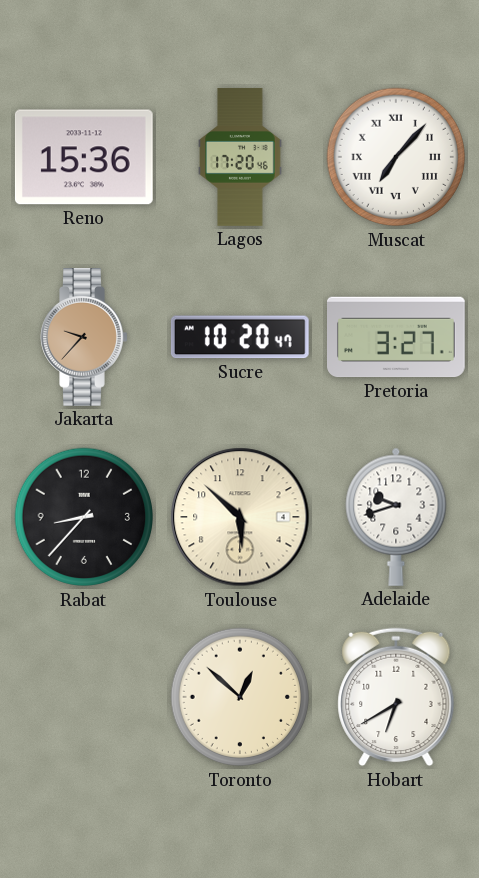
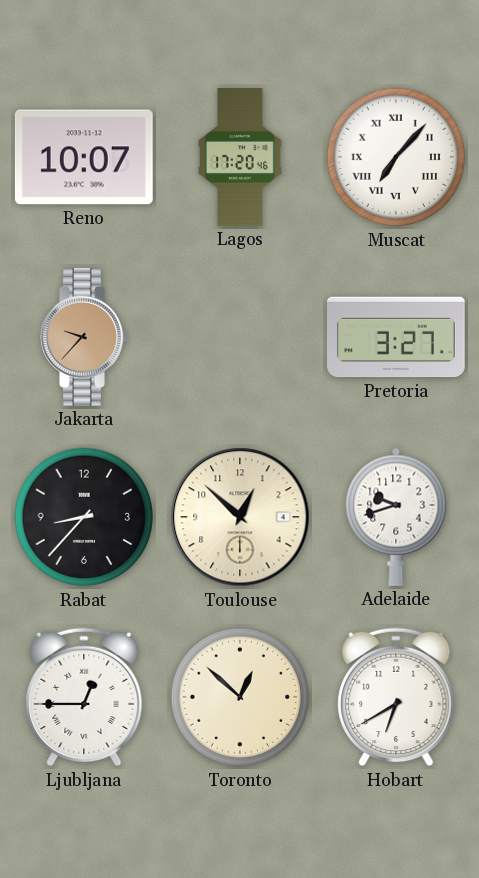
Reno: 15:36 -> 10:07 (84, 157)
Sucre: 10:20 -> none (240, 337)
Toulouse: 5:52 -> 12:52 (240, 517)
Ljubljana: none -> 12:45 (84, 697)
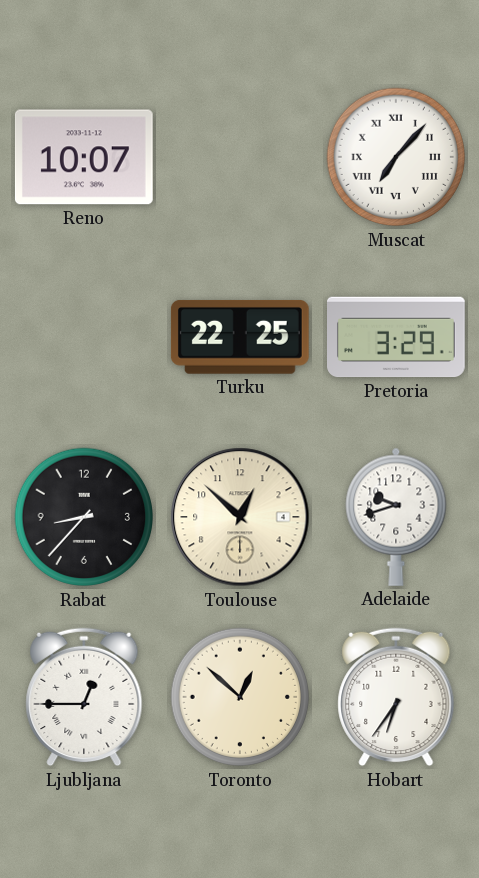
Lagos: 17:20 -> none (240, 157)
Jakarta: 9:37 -> none (84, 338)
Turku: none -> 22:25 (240, 337)
Pretoria: 3:27 -> 3:29 (397, 337)
Hobart: 6:40 -> 6:36 (396, 697)
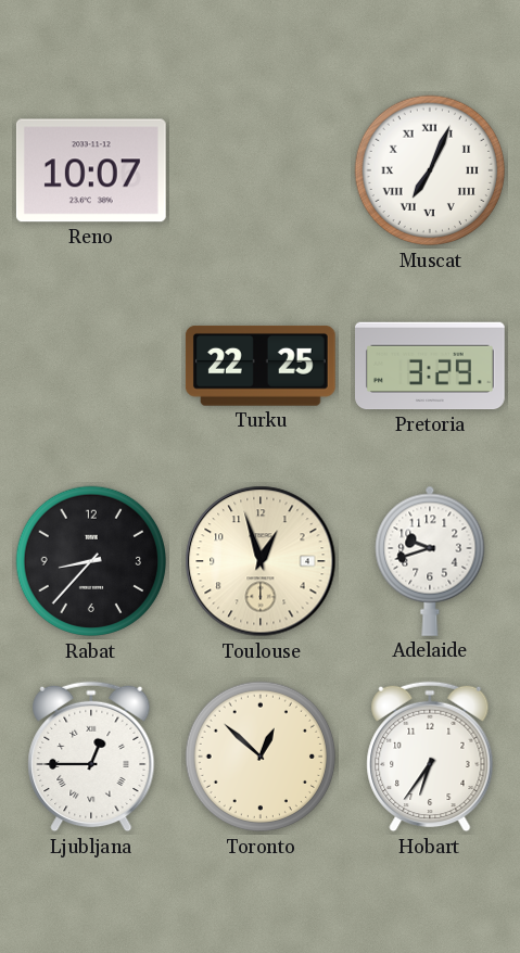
Muscat: 7:07 -> 7:04 (429, 170)
Toulouse: 12:52 -> 12:57 (261, 561)
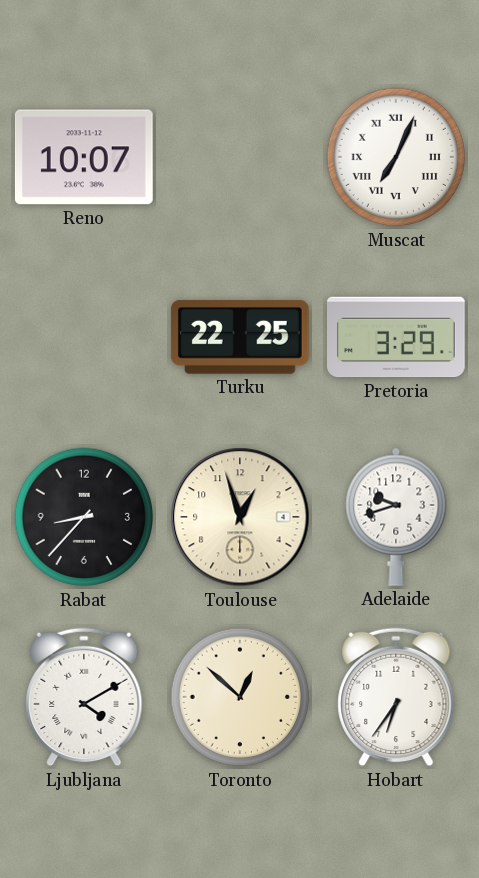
Ljubljana: 12:45 -> 4:10 (84, 697)
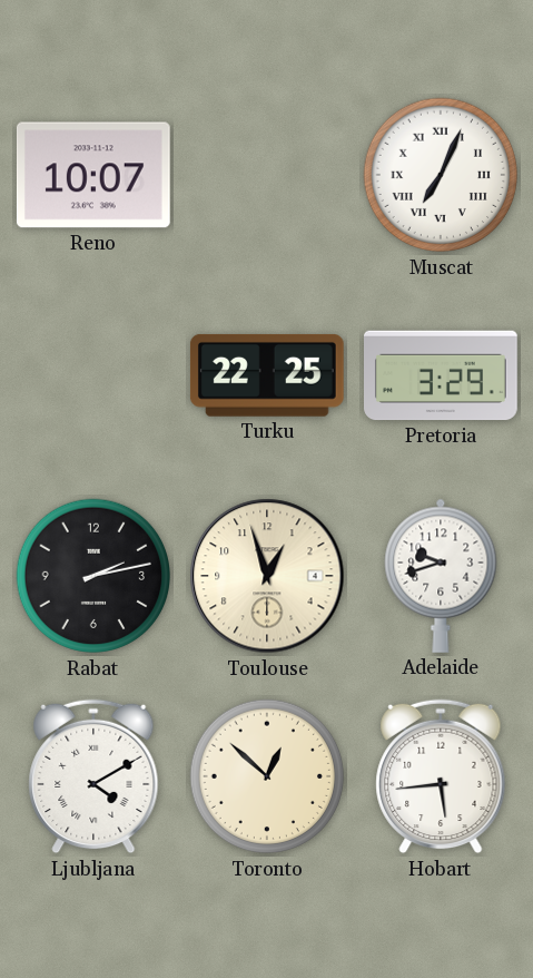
Rabat: 8:37 -> 2:13 (92, 576)
Hobart: 6:36 -> 5:44 (441, 776)
